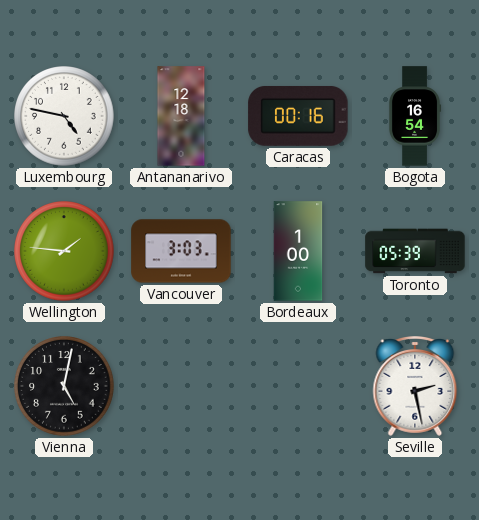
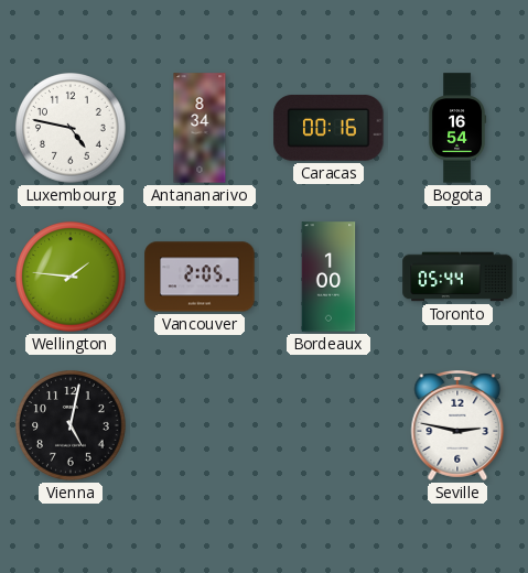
Antananarivo: 12:18 -> 8:34 (200, 128)
Vancouver: 3:03 -> 2:05 (200, 277)
Toronto: 05:39 -> 05:44 (457, 277)
Seville: 2:28 -> 2:47 (457, 426)
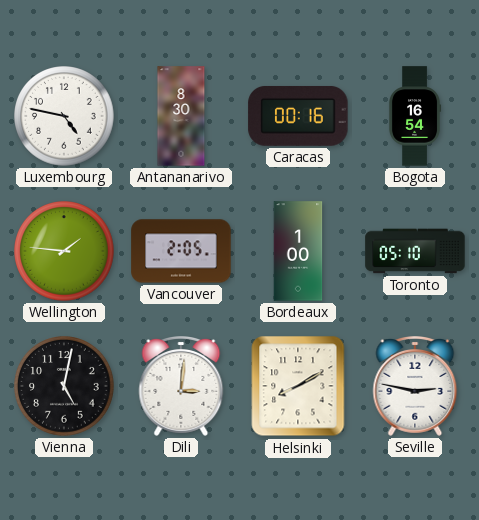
Antananarivo: 8:34 -> 8:30 (181, 116)
Toronto: 05:44 -> 05:10 (415, 251)
Dili: none -> 3:01 (181, 387)
Helsinki: none -> 8:10 (298, 386)
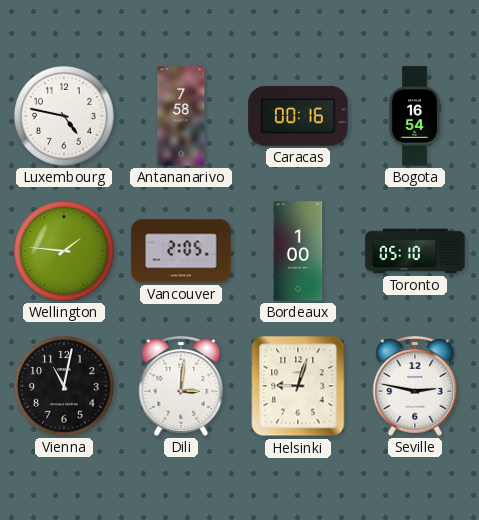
Antananarivo: 8:30 -> 7:58 (181, 116)
Vienna: 5:02 -> 11:02 (64, 386)
Helsinki: 8:10 -> 9:03 (298, 386)
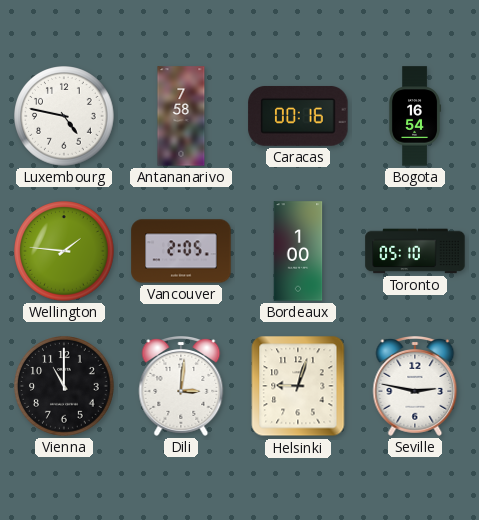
Vienna: 11:02 -> 11:00 (64, 386)
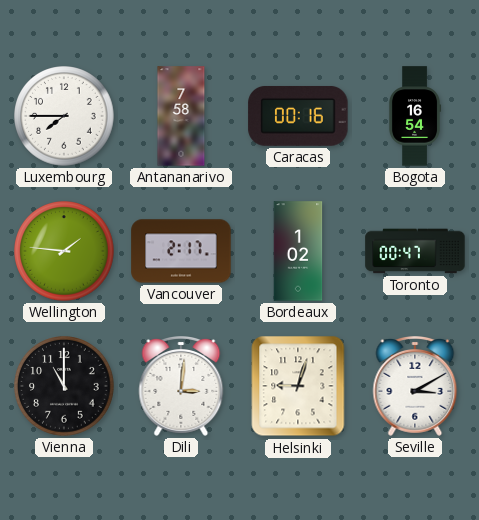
Luxembourg: 4:47 -> 7:45 (64, 116)
Vancouver: 2:05 -> 2:17 (181, 251)
Bordeaux: 1:00 -> 1:02 (298, 251)
Toronto: 05:10 -> 00:47 (415, 251)
Seville: 2:47 -> 3:10 (415, 387)
